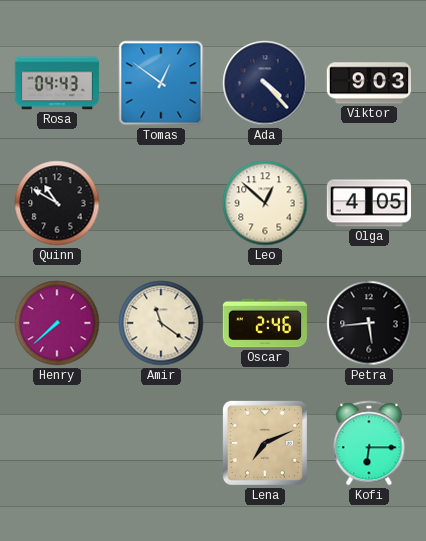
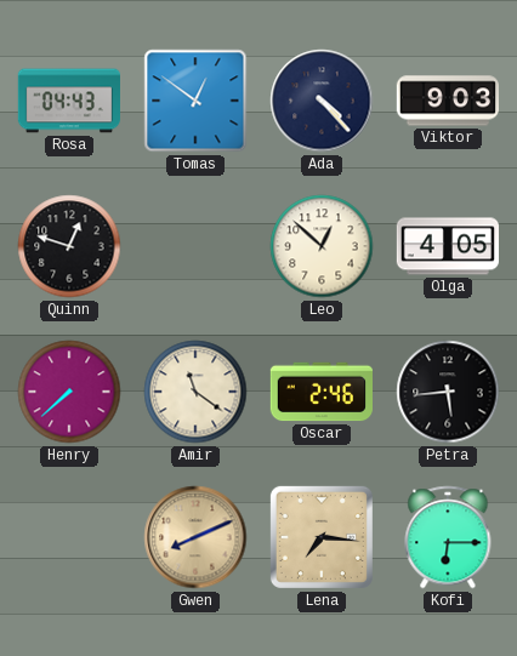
Quinn: 10:50 -> 12:48 (69, 246)
Gwen: none -> 8:11 (195, 537)
Lena: 7:11 -> 7:16 (322, 537)
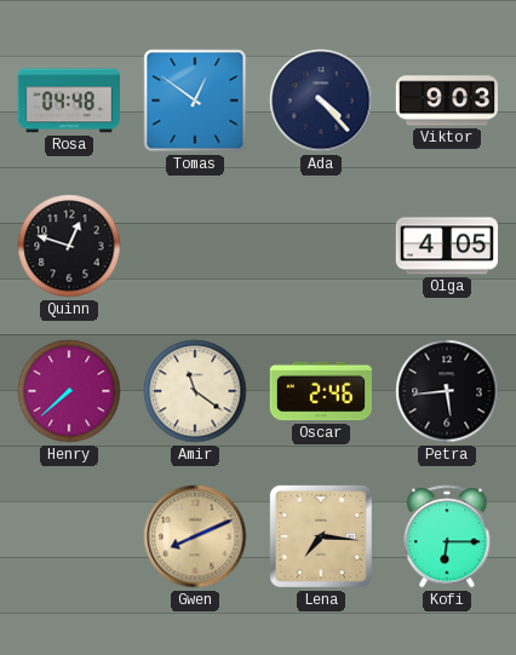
Rosa: 04:43 -> 04:48 (68, 100)
Leo: 12:52 -> none (322, 246)
